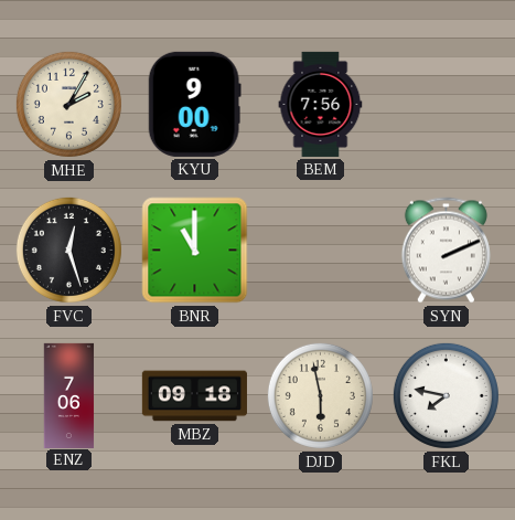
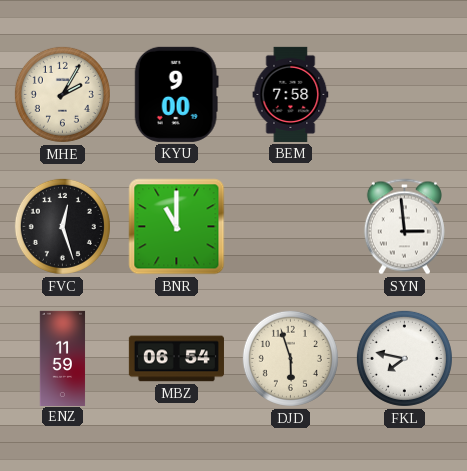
BEM: 7:56 -> 7:58 (291, 94)
SYN: 2:11 -> 2:59 (404, 227)
ENZ: 7:06 -> 11:59 (63, 358)
MBZ: 09:18 -> 06:54 (176, 359)
DJD: 5:58 -> 5:57 (290, 358)
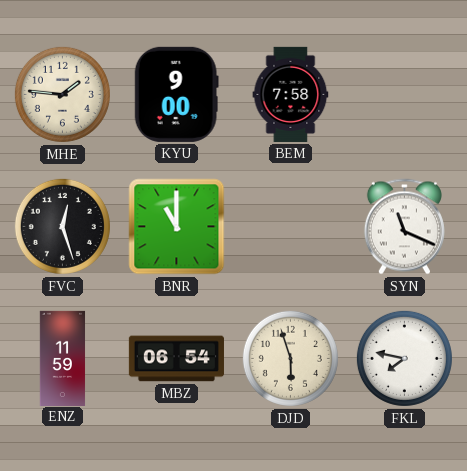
MHE: 2:05 -> 1:46 (62, 94)
SYN: 2:59 -> 11:19 (404, 227)
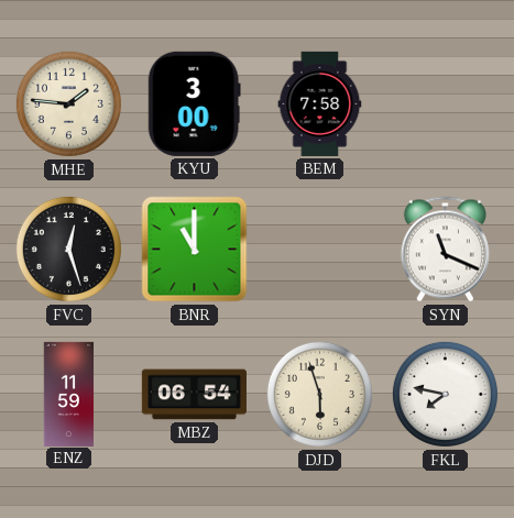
KYU: 9:00 -> 3:00 (194, 103)
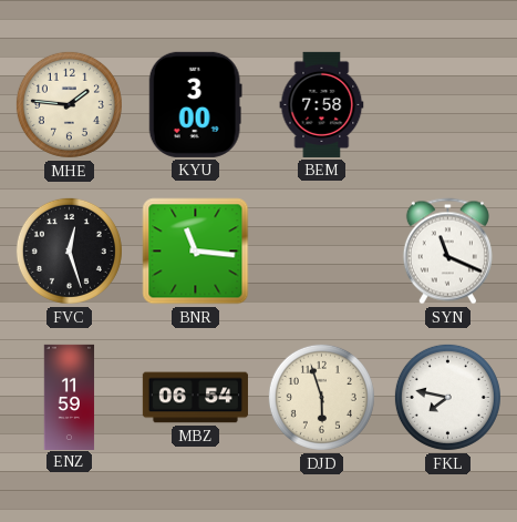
BNR: 11:00 -> 11:16 (196, 252)
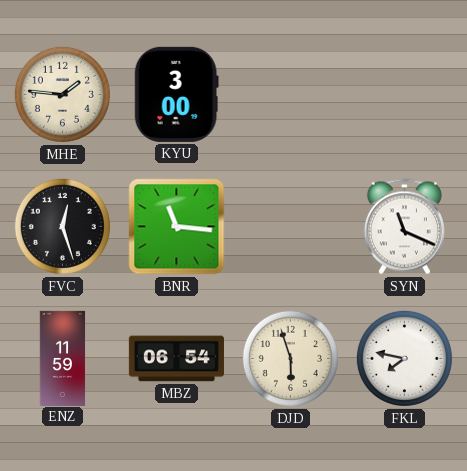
BEM: 7:58 -> none (322, 104)
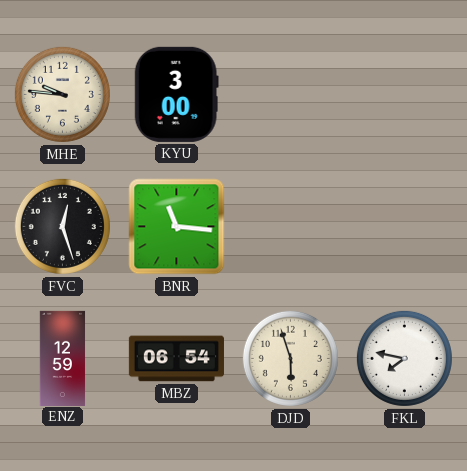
MHE: 1:46 -> 9:46 (62, 94)
SYN: 11:19 -> none (404, 227)
ENZ: 11:59 -> 12:59 (63, 358)
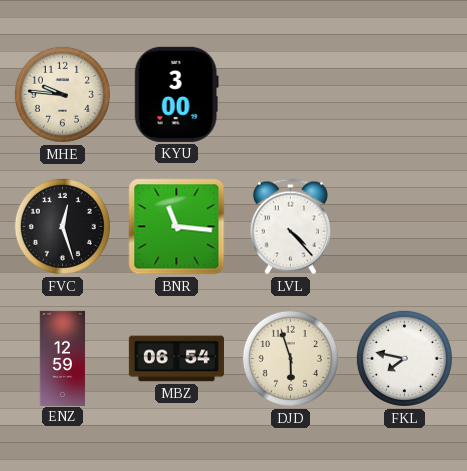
LVL: none -> 4:23 (290, 227)
